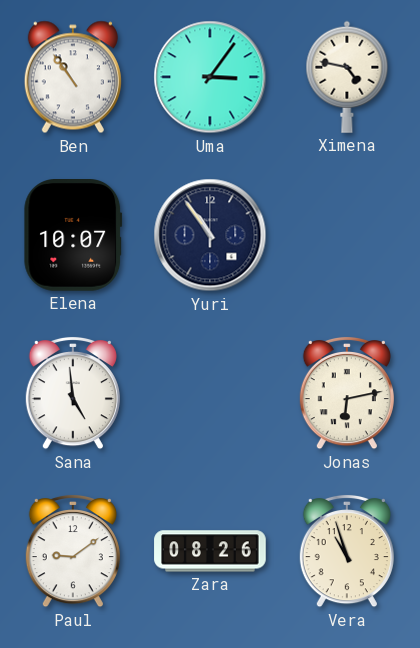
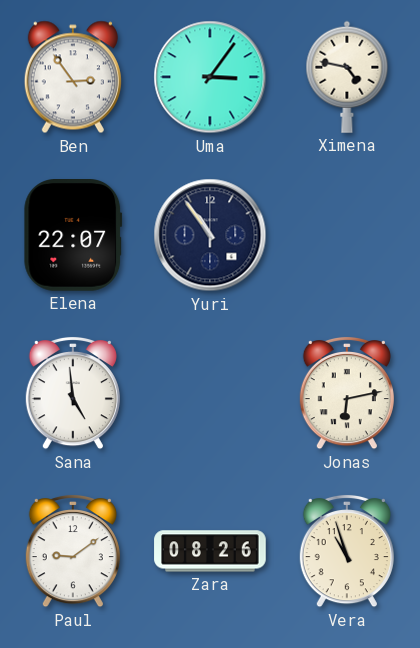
Ben: 10:54 -> 2:54 (73, 77)
Elena: 10:07 -> 22:07 (73, 236)
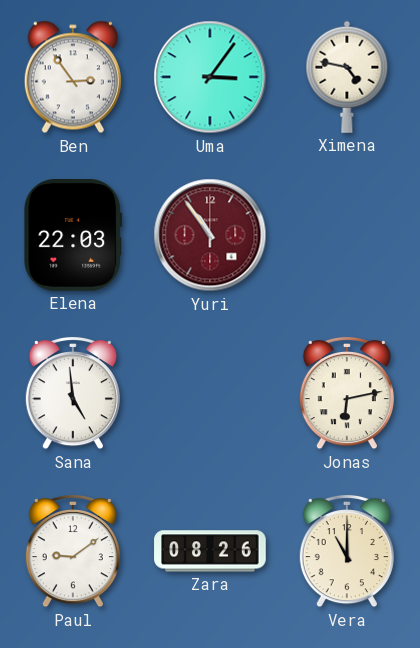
Elena: 22:07 -> 22:03 (73, 236)
Yuri dial: navy -> burgundy (210, 235)
Vera: 10:57 -> 11:00 (347, 551)
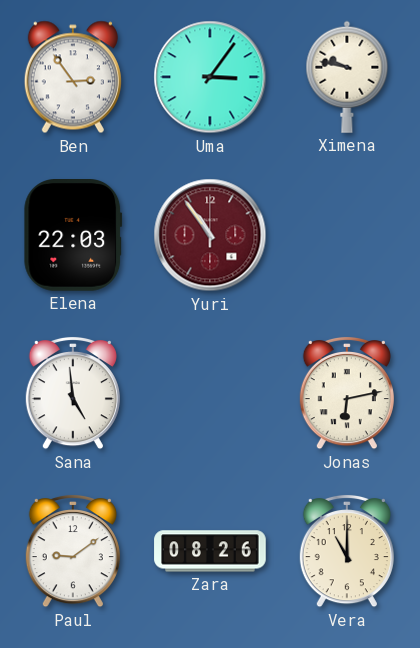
Ximena: 4:47 -> 9:47 (347, 77)
